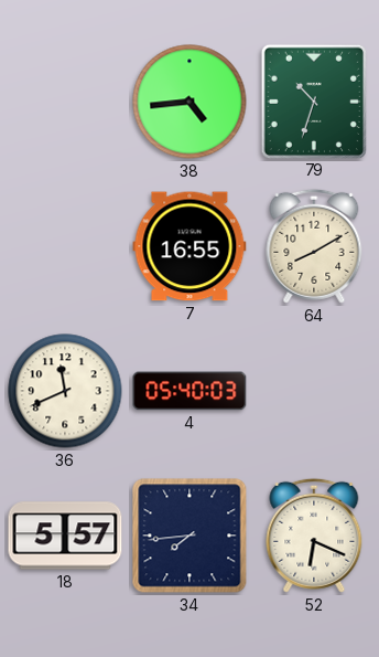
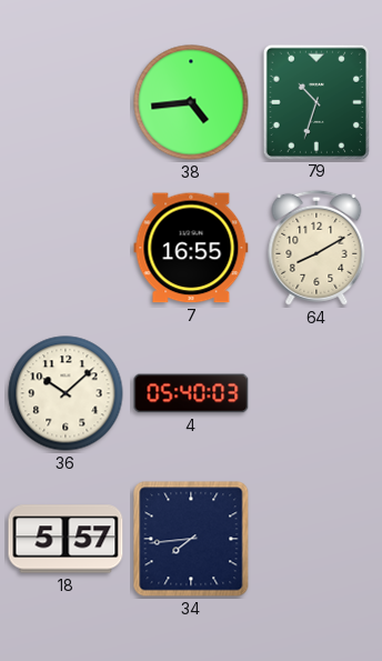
36: 11:41 -> 10:08 (66, 393)
52: 6:19 -> none (314, 536)
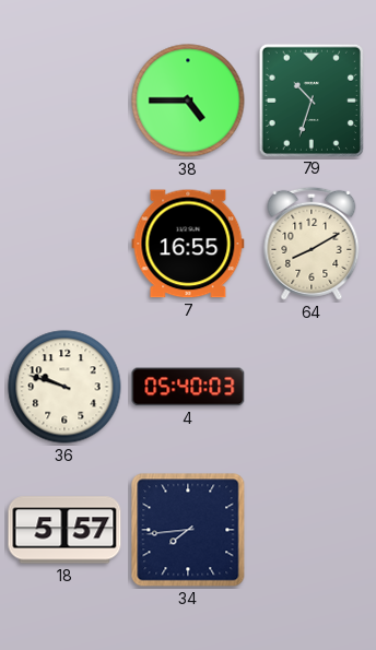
38: 4:44 -> 4:45 (188, 101)
36: 10:08 -> 9:48 (64, 387)
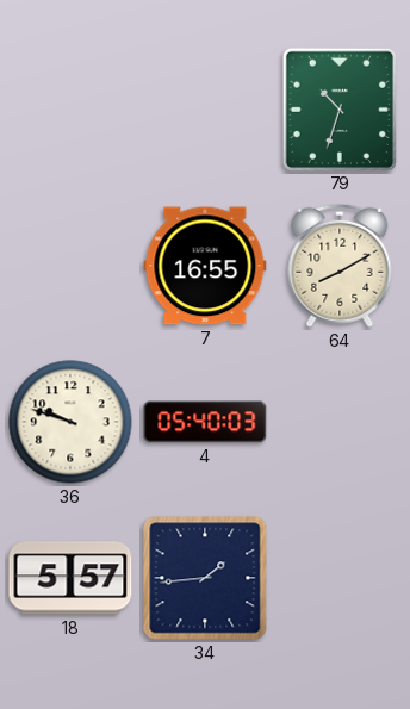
38: 4:45 -> none (188, 101)
34: 7:44 -> 1:44 (205, 578)
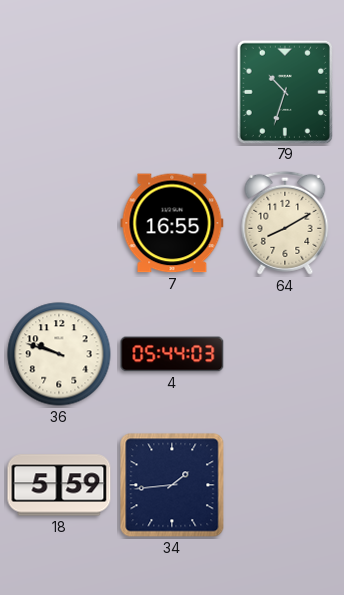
4: 05:40 -> 05:44 (172, 354)
18: 5:57 -> 5:59 (59, 485)
